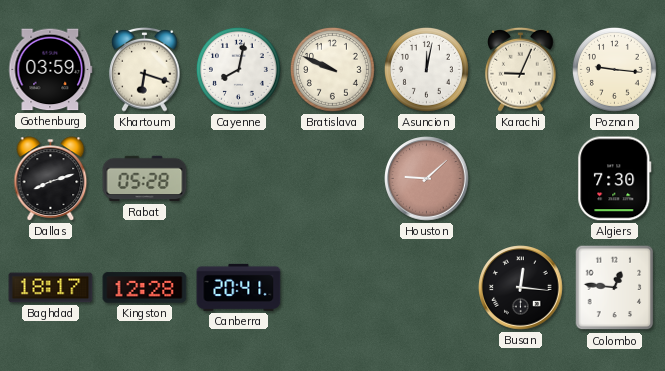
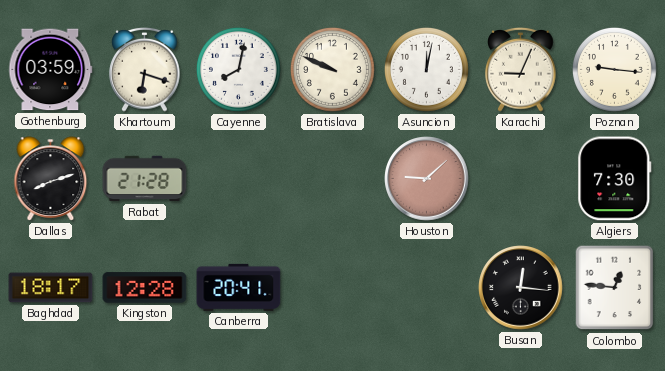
Rabat: 05:28 -> 21:28 (145, 179)
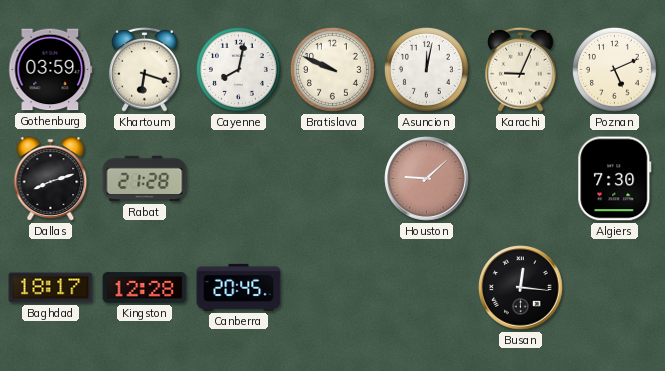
Poznan: 9:16 -> 5:11 (614, 69)
Canberra: 20:41 -> 20:45 (239, 287)
Colombo: 12:46 -> none (615, 288)
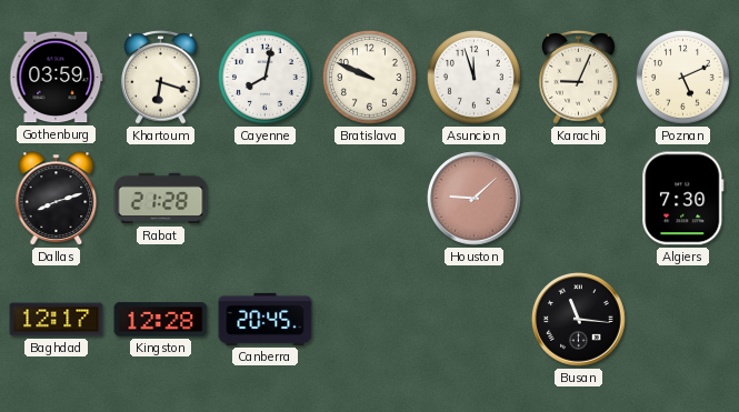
Asuncion: 12:02 -> 11:57 (473, 77)
Baghdad: 18:17 -> 12:17 (57, 320)
Busan: 12:16 -> 11:16 (579, 320)
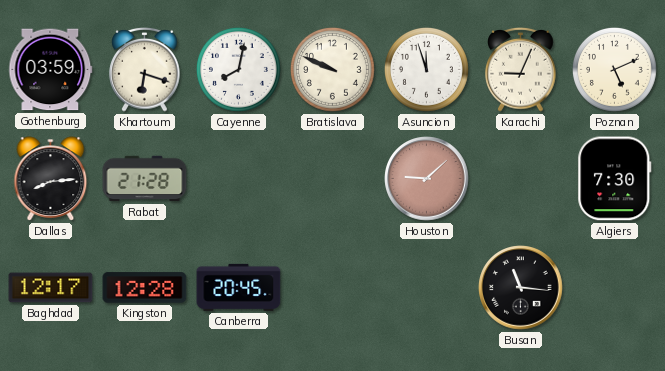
Dallas: 8:12 -> 8:14 (51, 179)
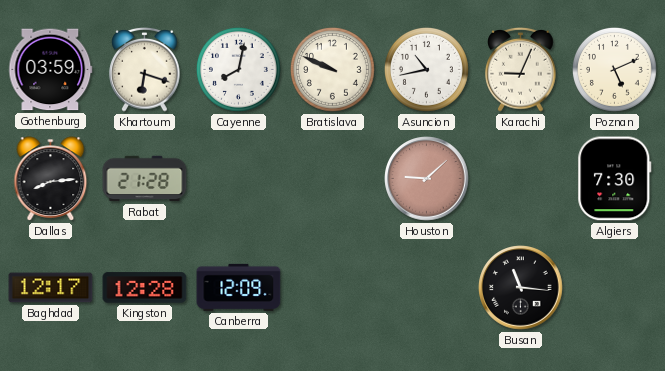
Asuncion: 11:57 -> 10:43 (426, 69)
Canberra: 20:45 -> 12:09 (239, 287)
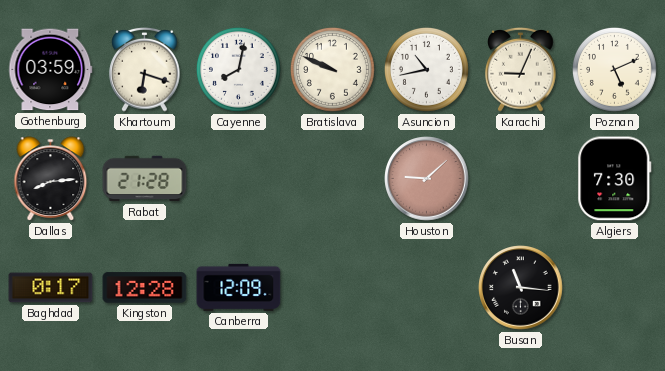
Baghdad: 12:17 -> 0:17 (51, 288)
